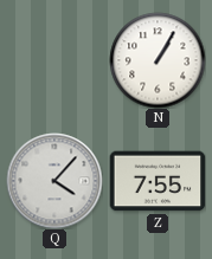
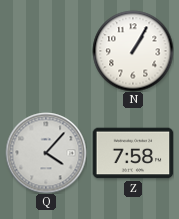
Z: 7:55 -> 7:58 (133, 153)
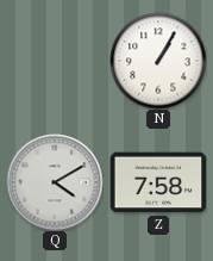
Q: 4:07 -> 4:10 (55, 182)
